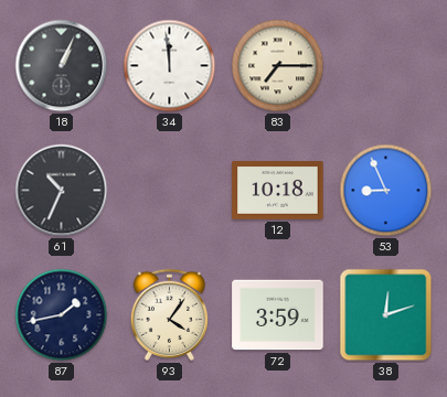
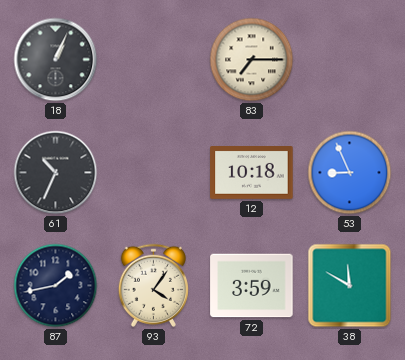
34: 11:59 -> none (170, 66)
38: 12:12 -> 11:50 (350, 286)
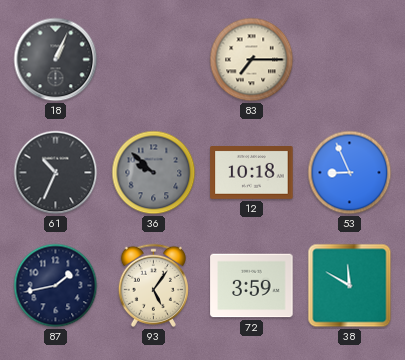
36: none -> 9:52 (154, 173)
93: 4:06 -> 5:06 (153, 285)
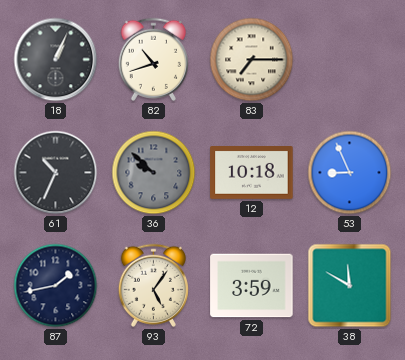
82: none -> 10:42 (153, 59)
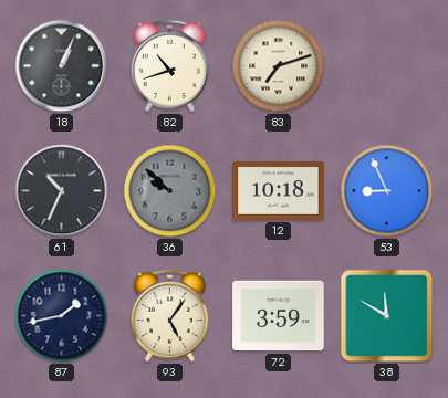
83: 7:15 -> 7:12 (279, 66)
